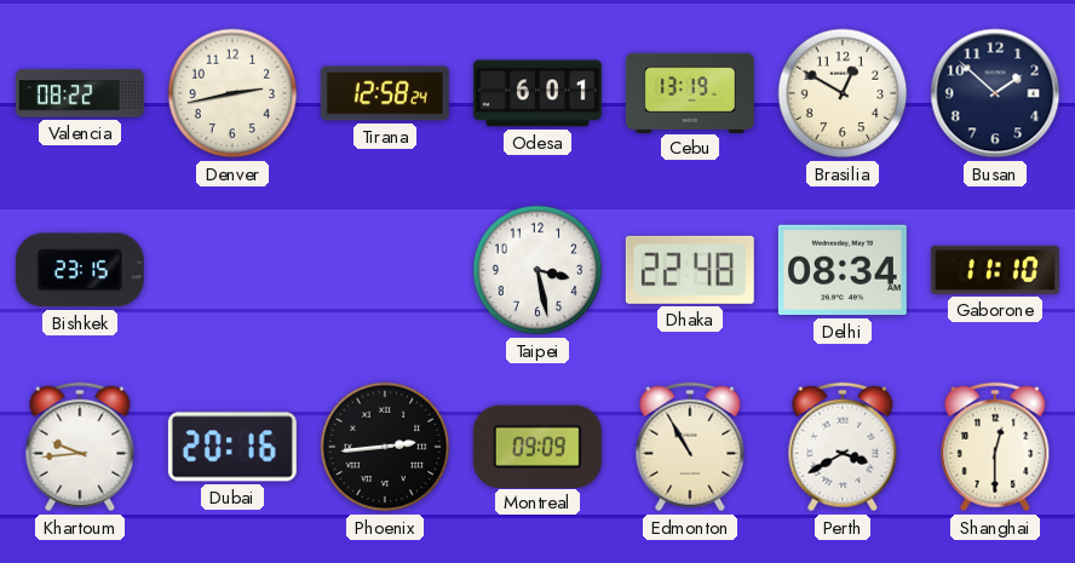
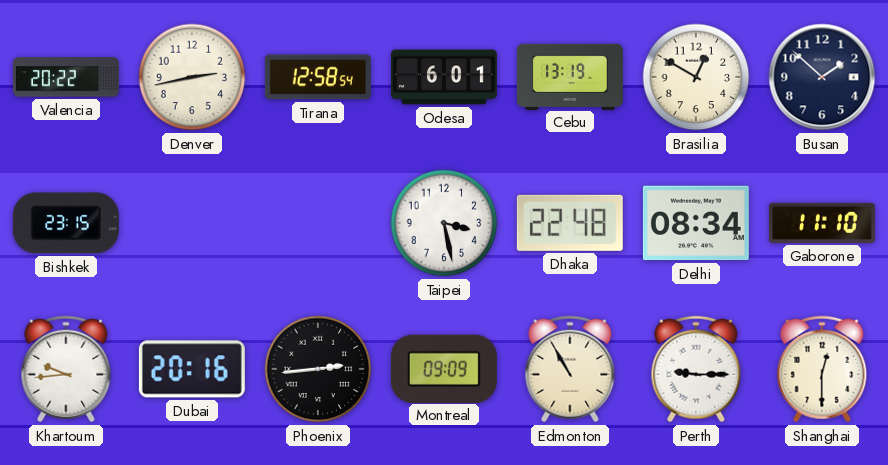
Valencia: 08:22 -> 20:22 (66, 77)
Tirana: 12:58:24 -> 12:58:54 (318, 77)
Perth: 3:40 -> 9:15 (696, 369)
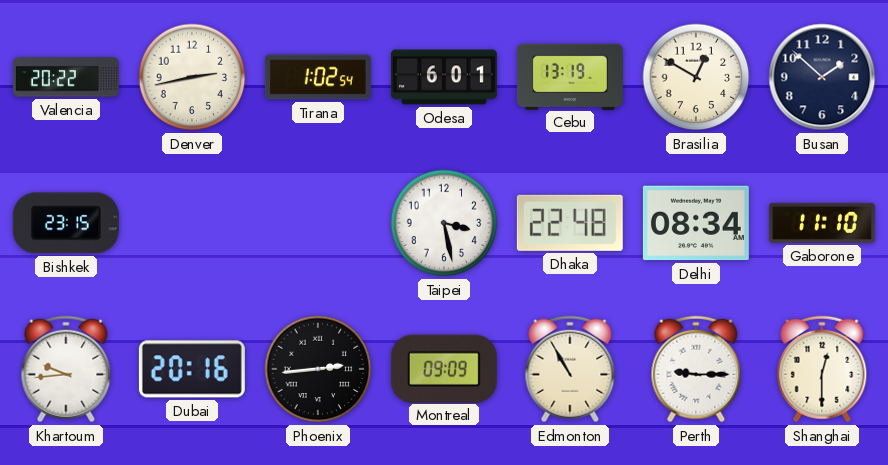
Tirana: 12:58 -> 1:02 (318, 77)
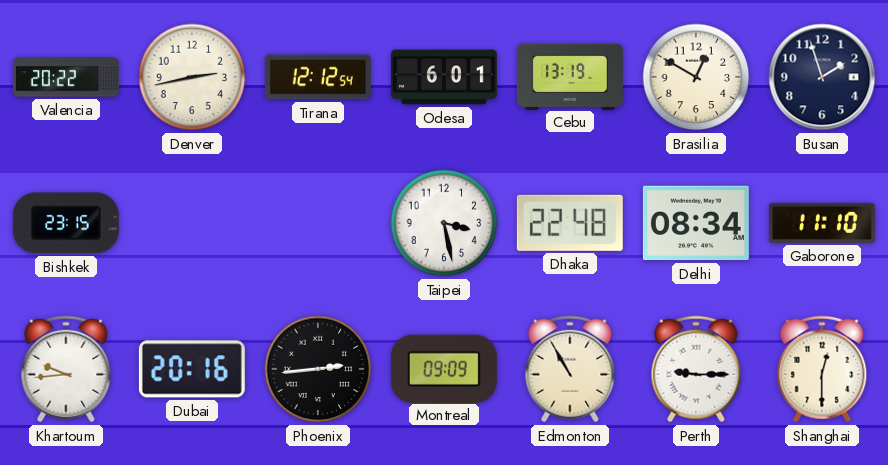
Tirana: 1:02 -> 12:12 (318, 77)
Busan: 1:52 -> 1:57 (822, 77)
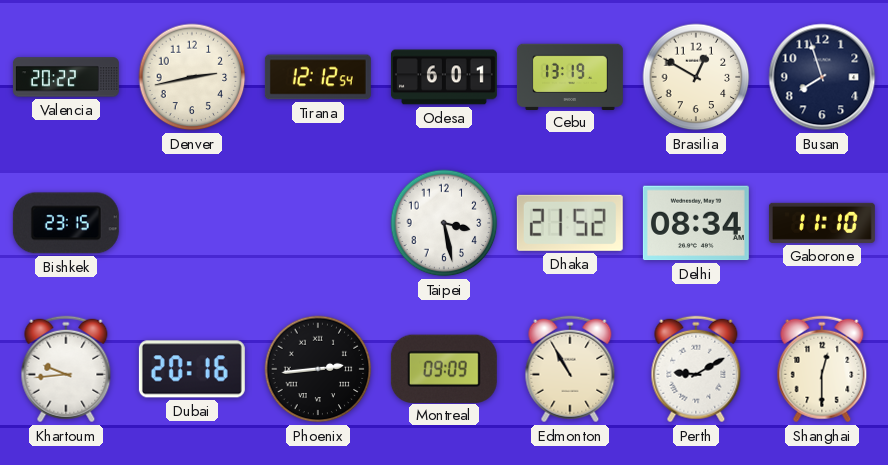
Busan: 1:57 -> 7:57 (822, 77)
Dhaka: 22:48 -> 21:52 (570, 223)
Perth: 9:15 -> 9:10 (696, 369)
